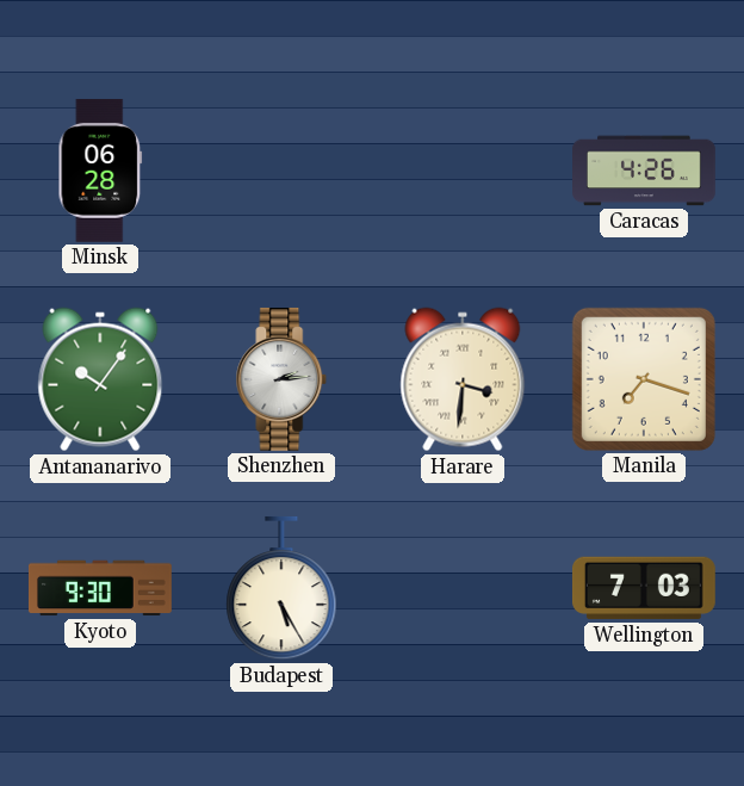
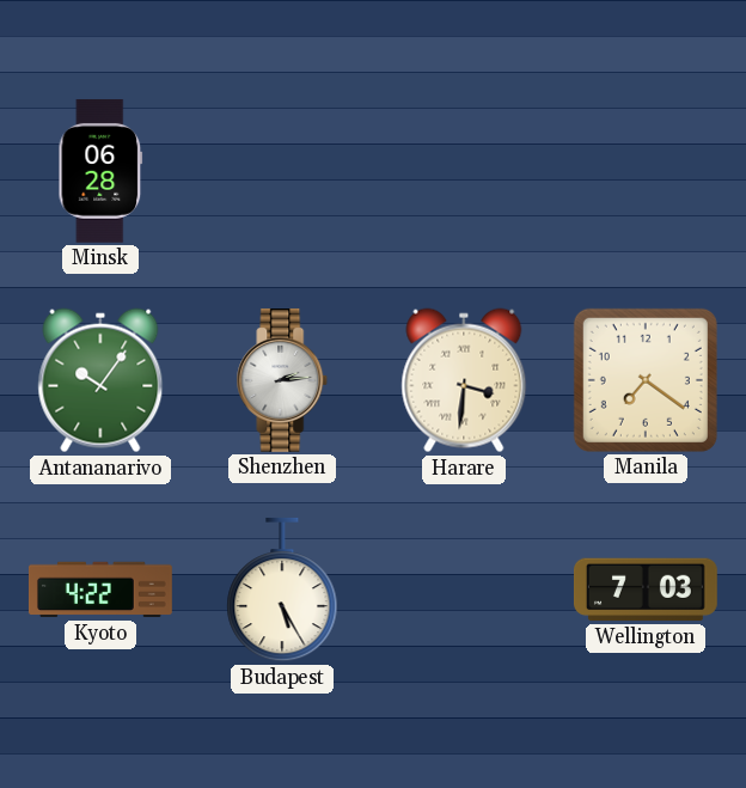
Caracas: 4:26 -> none (645, 171)
Manila: 7:18 -> 7:21 (646, 380)
Kyoto: 9:30 -> 4:22 (100, 590)
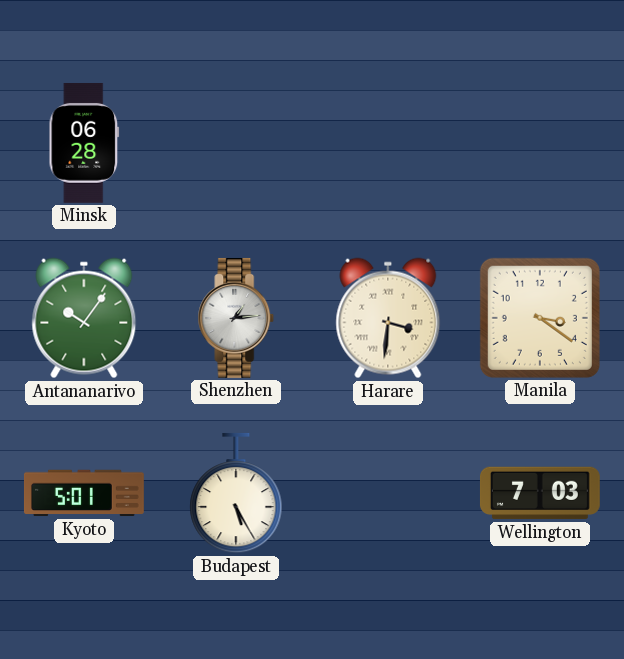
Shenzhen: 2:14 -> 1:14 (236, 318)
Manila: 7:21 -> 3:21 (540, 318)
Kyoto: 4:22 -> 5:01 (84, 493)
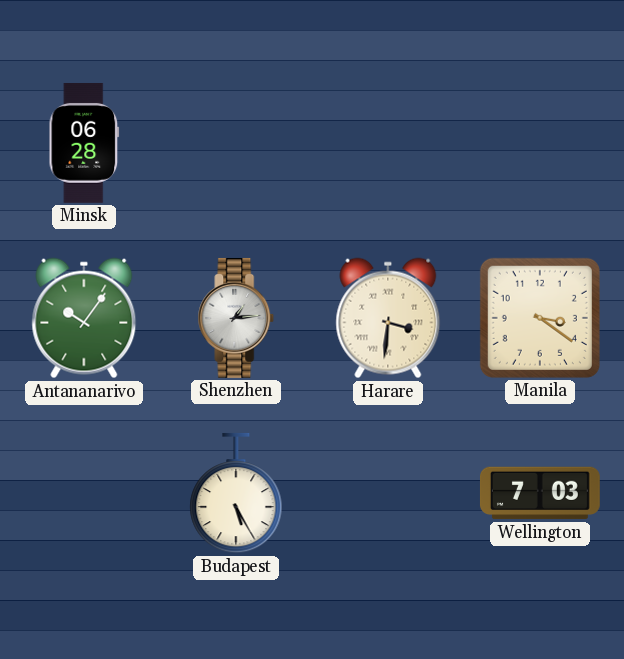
Kyoto: 5:01 -> none (84, 493)
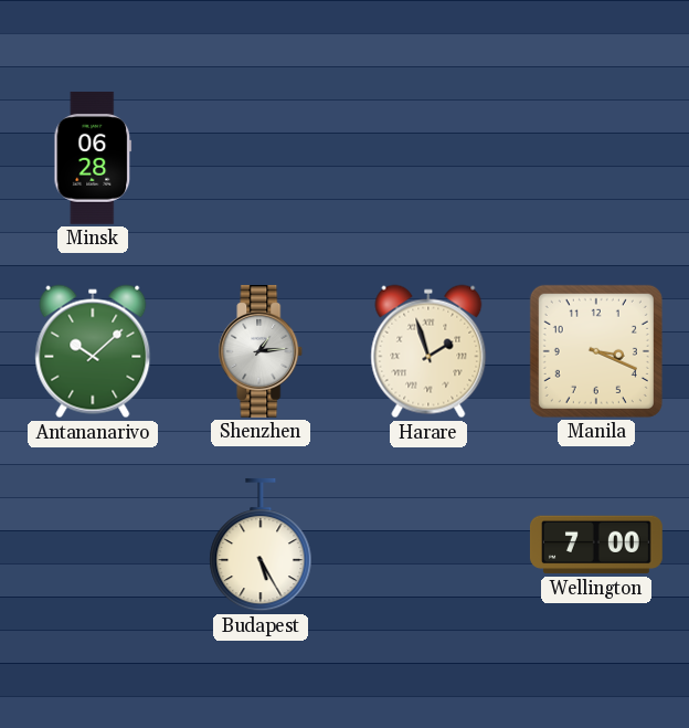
Antananarivo: 10:06 -> 10:08 (93, 351)
Harare: 3:31 -> 1:57 (428, 351)
Manila: 3:21 -> 3:19 (596, 351)
Wellington: 7:03 -> 7:00 (596, 545)
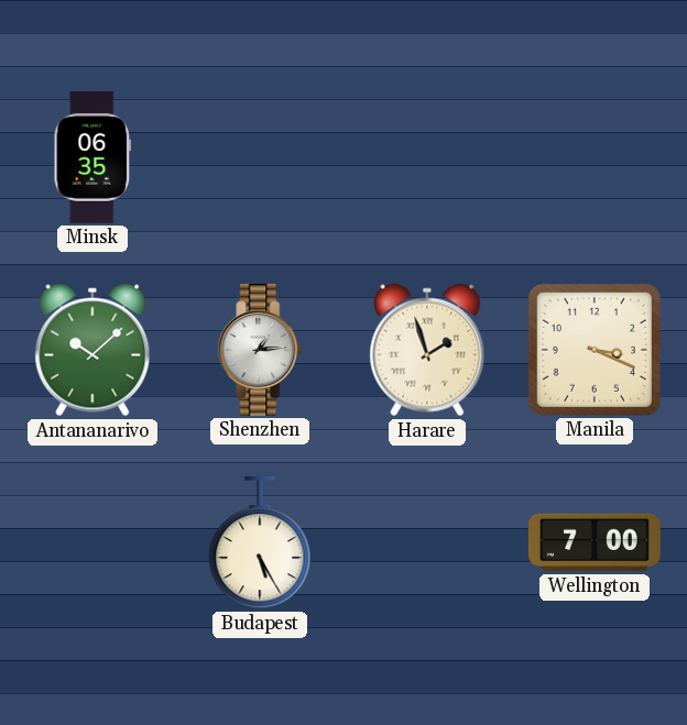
Minsk: 06:28 -> 06:35 (92, 157)
